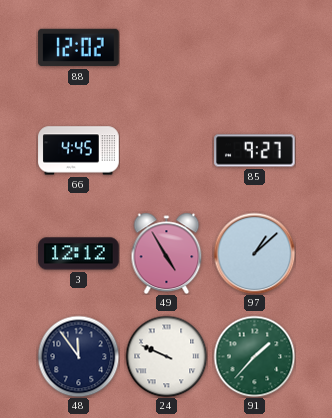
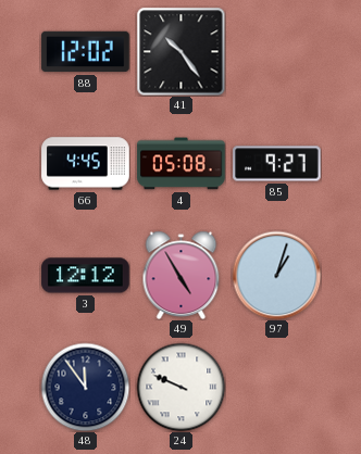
41: none -> 10:24 (180, 51)
4: none -> 05:08 (182, 164)
97: 1:08 -> 1:03 (276, 275)
91: 1:37 -> none (254, 356)
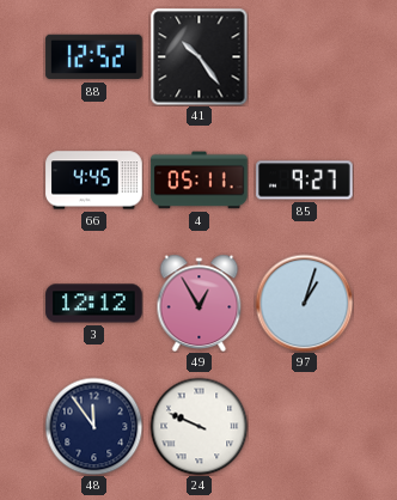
88: 12:02 -> 12:52 (94, 57)
4: 05:08 -> 05:11 (200, 181)
49: 4:55 -> 12:55 (200, 303)
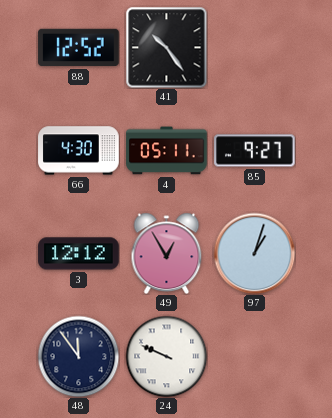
66: 4:45 -> 4:30 (79, 151)
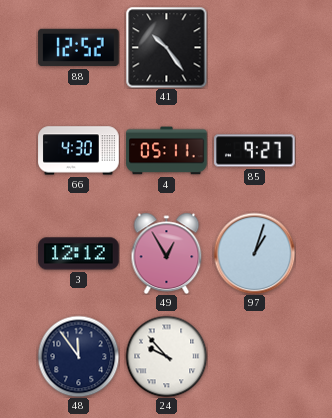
24: 9:49 -> 9:53 (166, 356)
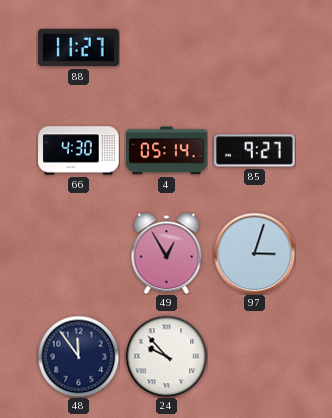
88: 12:52 -> 11:27 (79, 48)
41: 10:24 -> none (166, 47)
4: 05:11 -> 05:14 (167, 151)
3: 12:12 -> none (79, 254)
97: 1:03 -> 3:03 (254, 253)
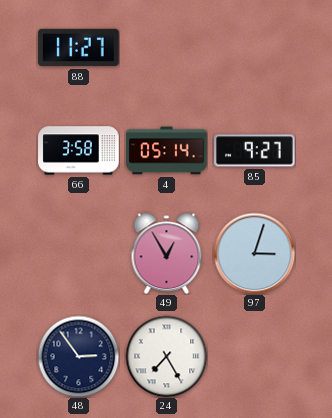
66: 4:30 -> 3:58 (79, 151)
48: 11:54 -> 2:54 (78, 356)
24: 9:53 -> 7:25 (166, 356)
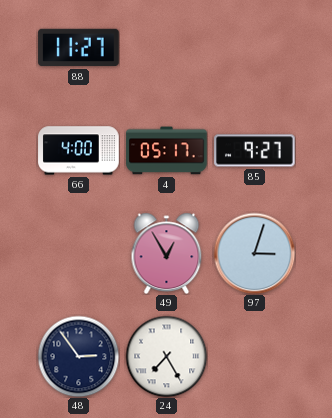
66: 3:58 -> 4:00 (79, 151)
4: 05:14 -> 05:17 (167, 151)
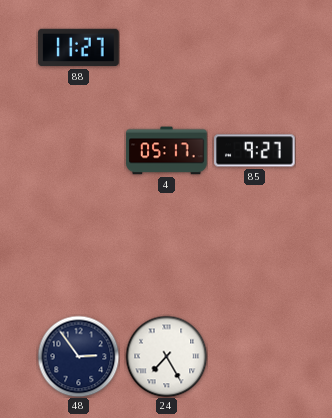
66: 4:00 -> none (79, 151)
49: 12:55 -> none (167, 253)
97: 3:03 -> none (254, 253)
